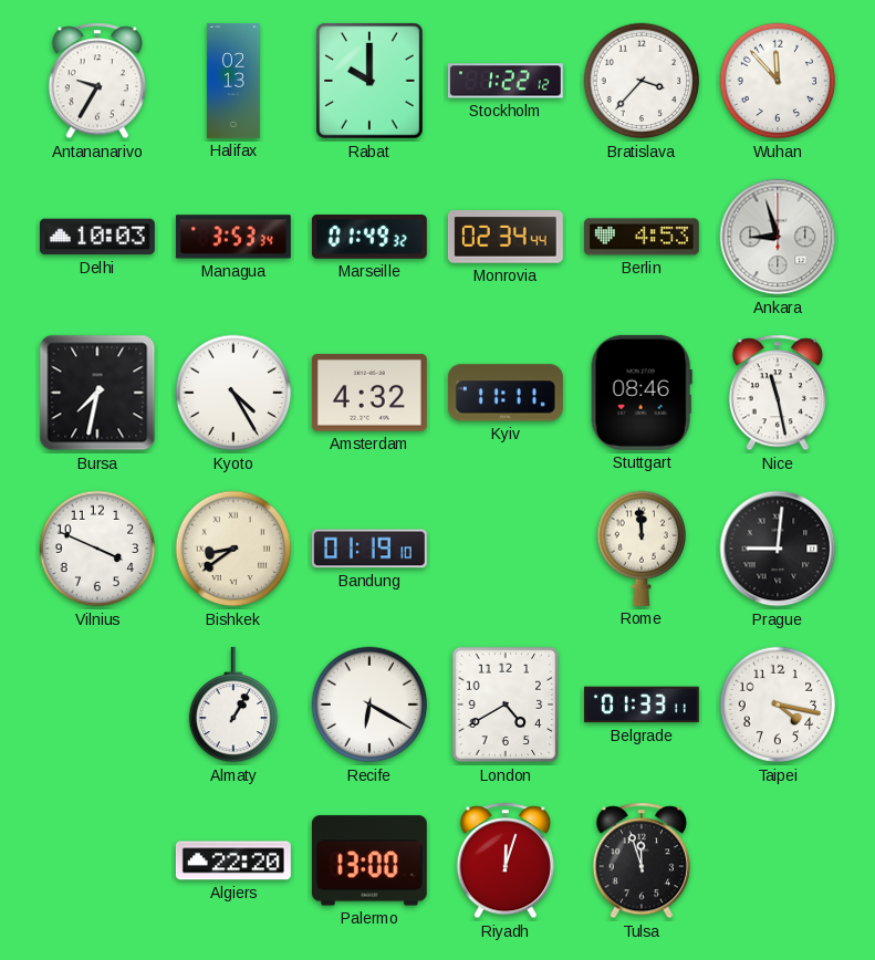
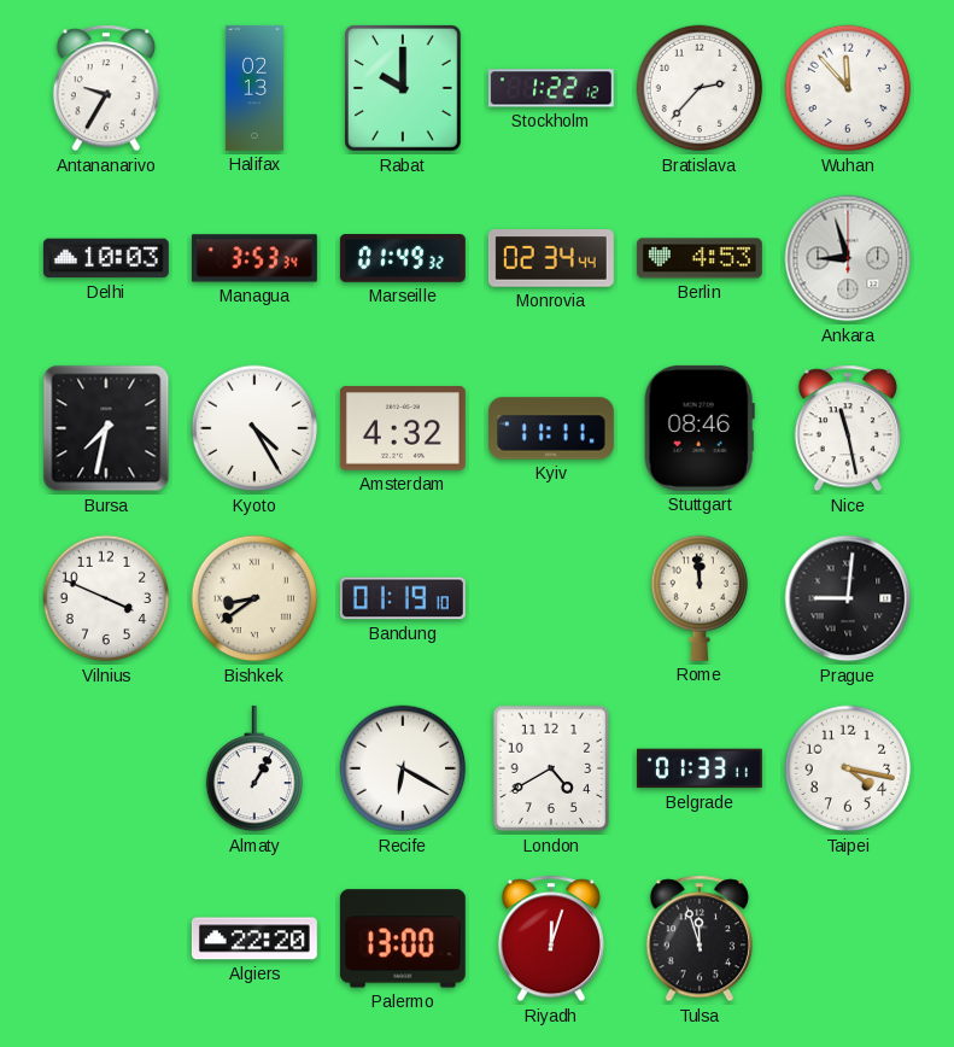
Bratislava: 3:37 -> 2:37 (700, 88)
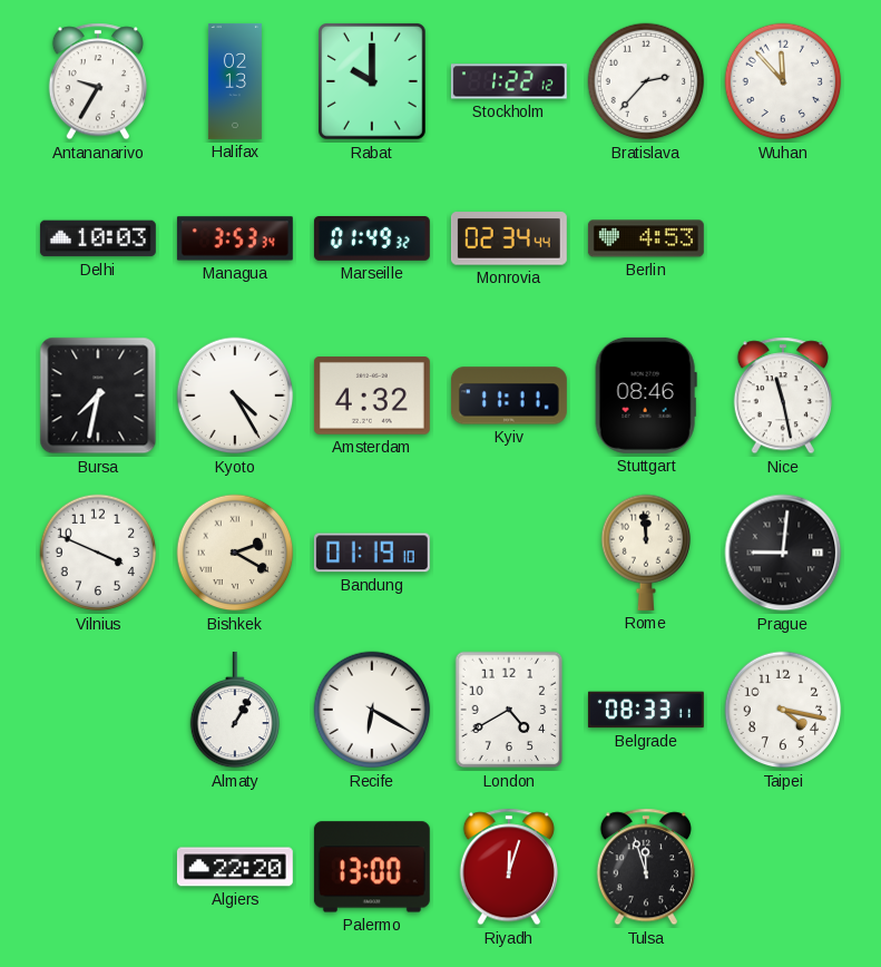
Ankara: 8:57 -> none (848, 258)
Bishkek: 8:39 -> 2:20 (235, 553)
Belgrade: 01:33 -> 08:33 (646, 710)
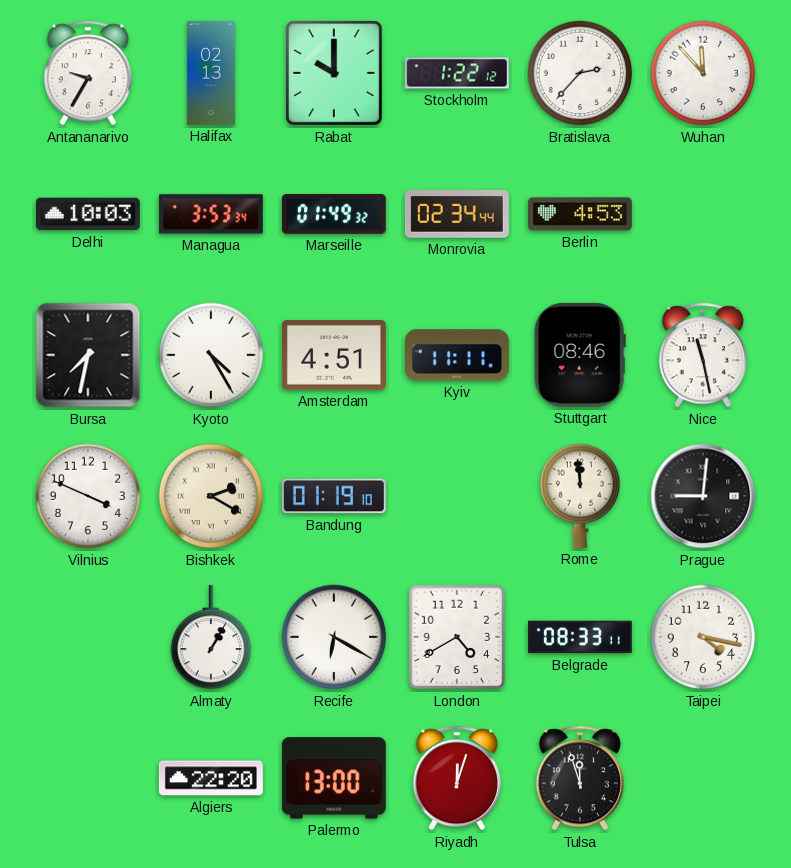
Amsterdam: 4:32 -> 4:51 (334, 355)
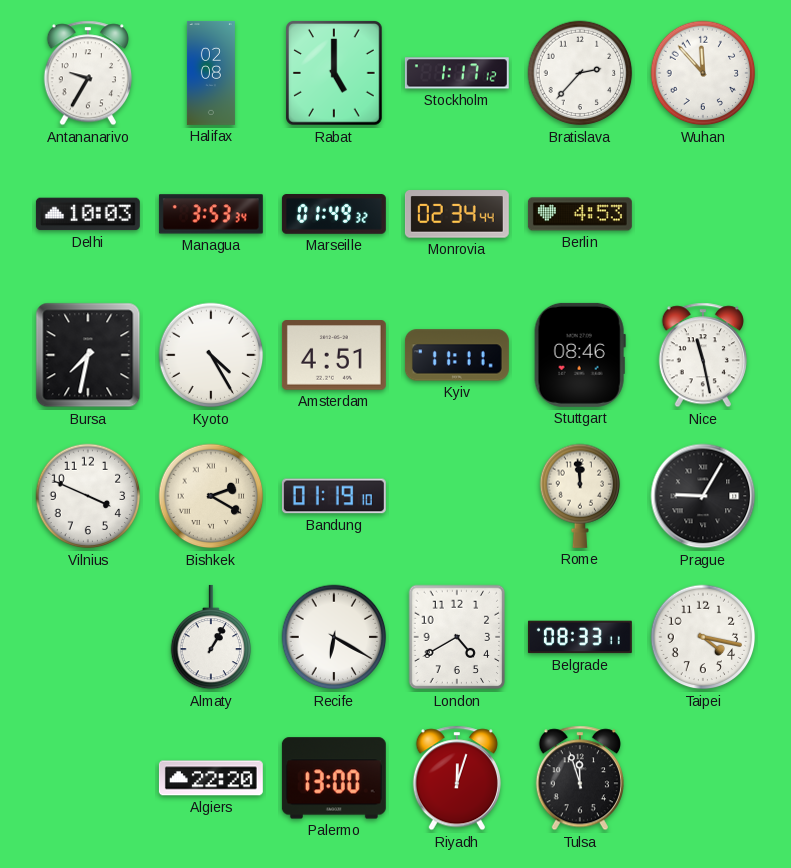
Halifax: 02:13 -> 02:08 (211, 73)
Rabat: 10:00 -> 5:00 (335, 74)
Stockholm: 1:22 -> 1:17 (457, 73)
Prague: 9:01 -> 9:05 (703, 496)
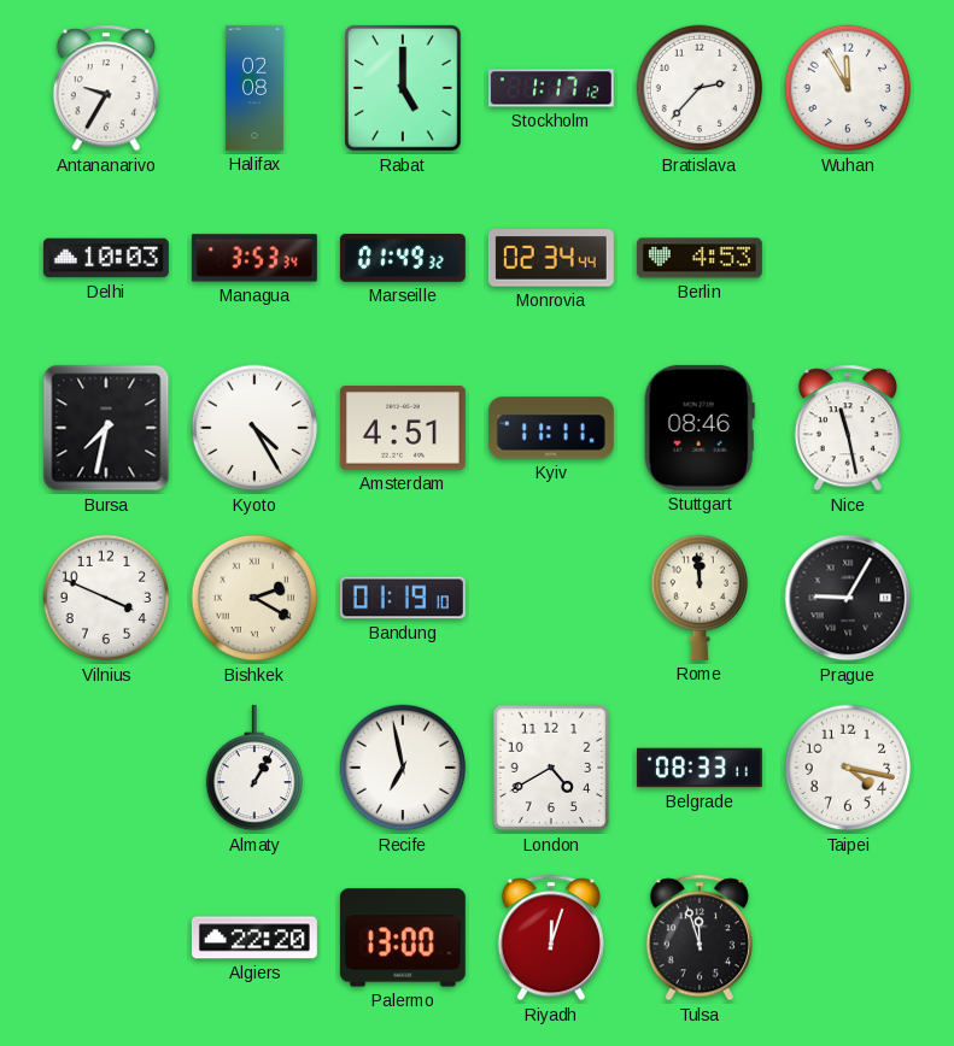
Wuhan: 11:53 -> 11:55 (848, 88)
Recife: 6:20 -> 6:58 (403, 768)
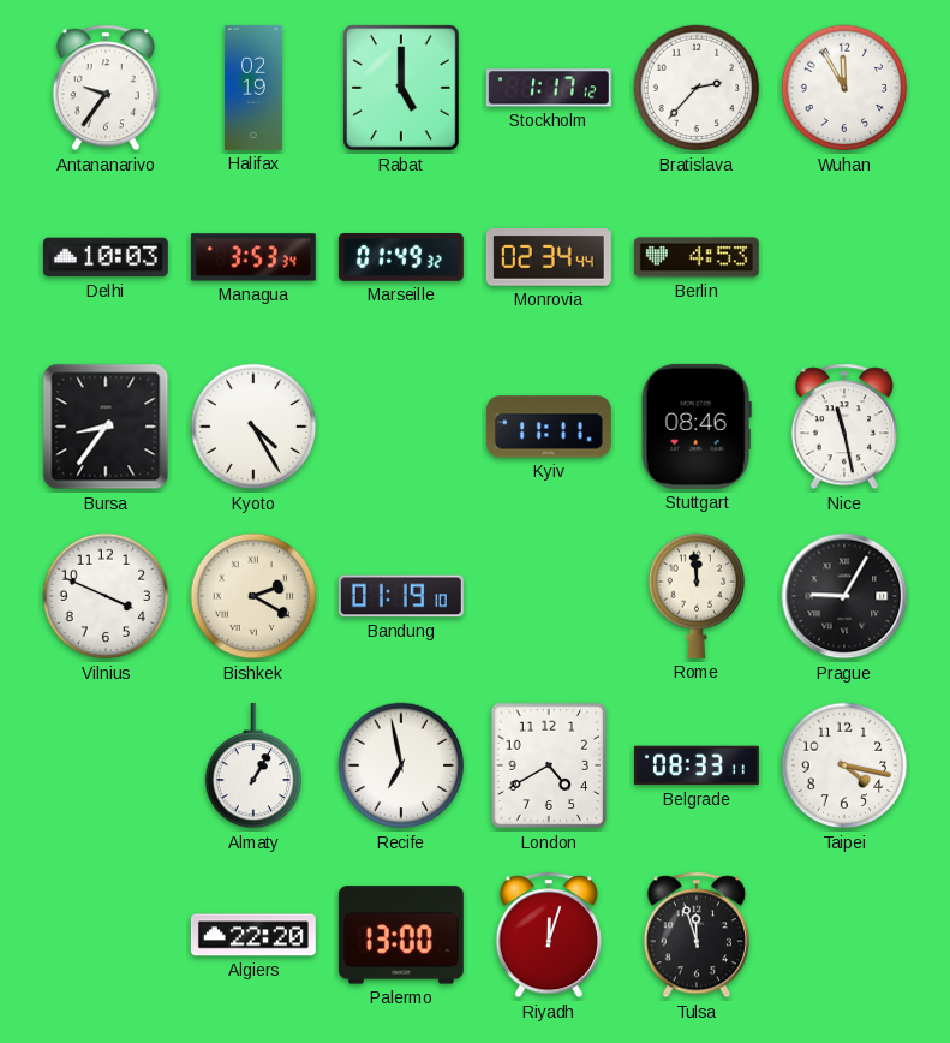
Antananarivo: 9:35 -> 9:36 (106, 88)
Halifax: 02:08 -> 02:19 (253, 88)
Bursa: 7:32 -> 8:36 (106, 427)
Amsterdam: 4:51 -> none (403, 428)
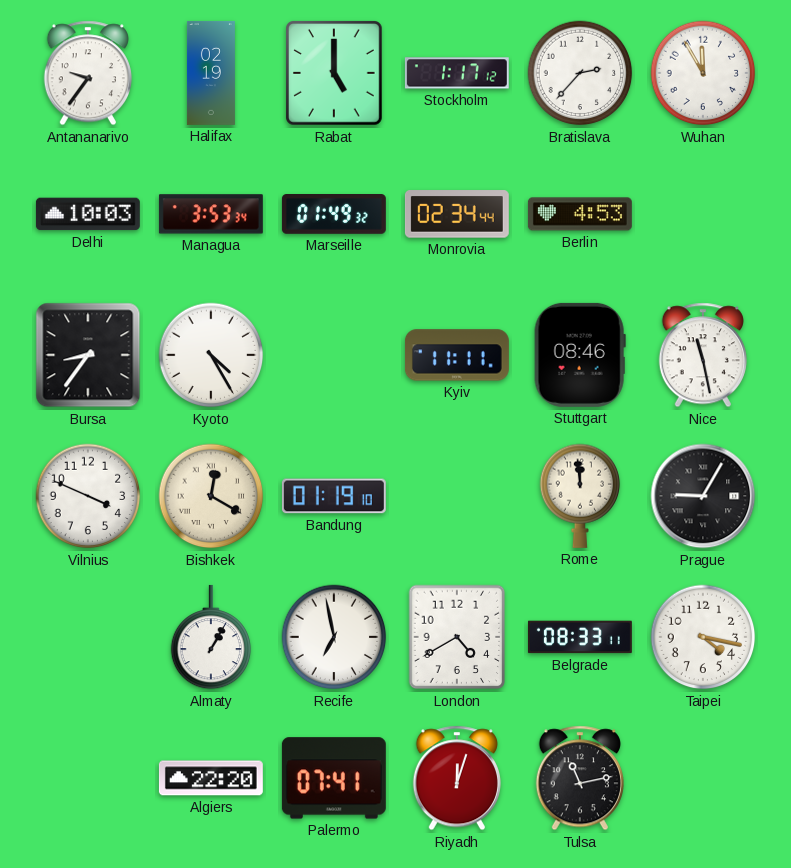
Bishkek: 2:20 -> 12:20 (211, 496)
Palermo: 13:00 -> 07:41 (334, 778)
Tulsa: 11:57 -> 11:13 (580, 778)
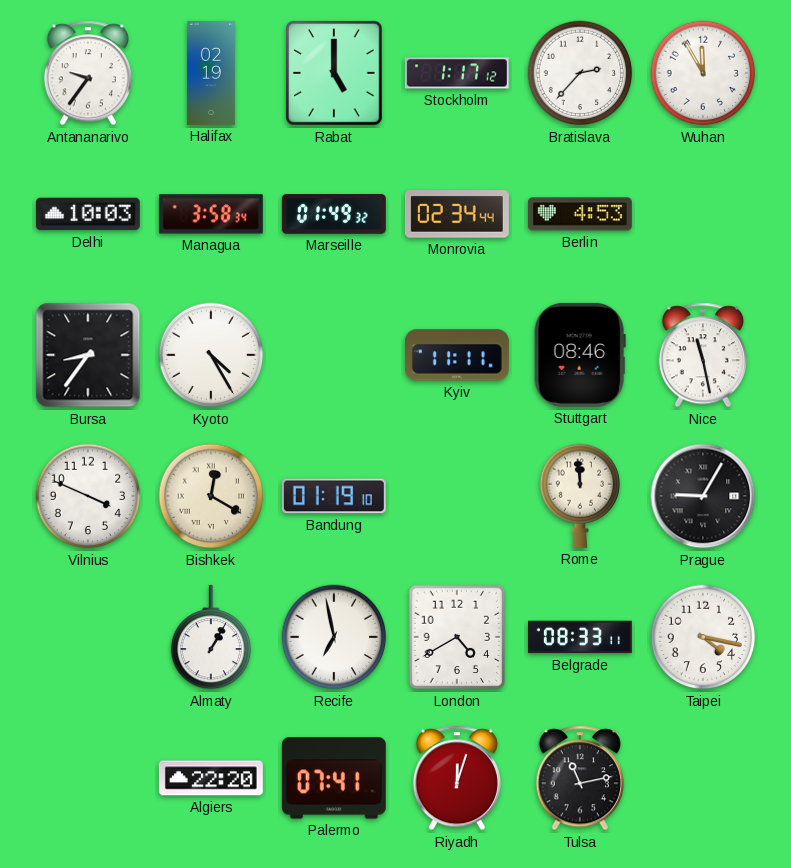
Managua: 3:53 -> 3:58 (211, 214)
